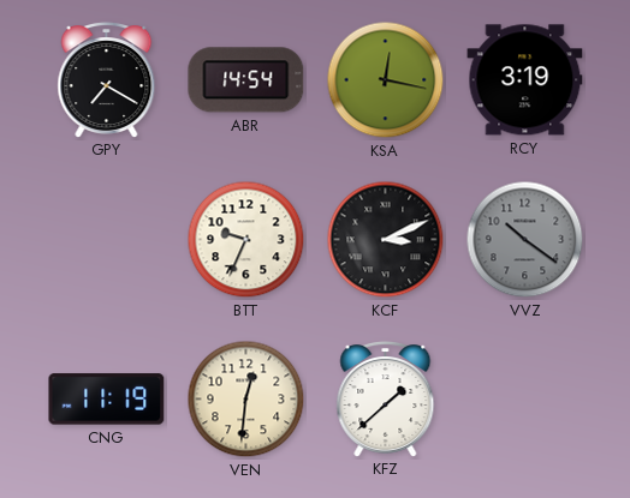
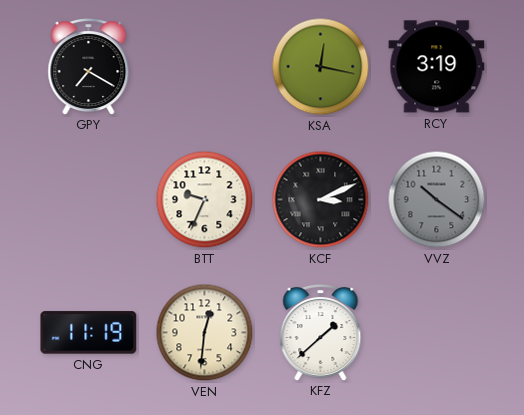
ABR: 14:54 -> none (246, 80)
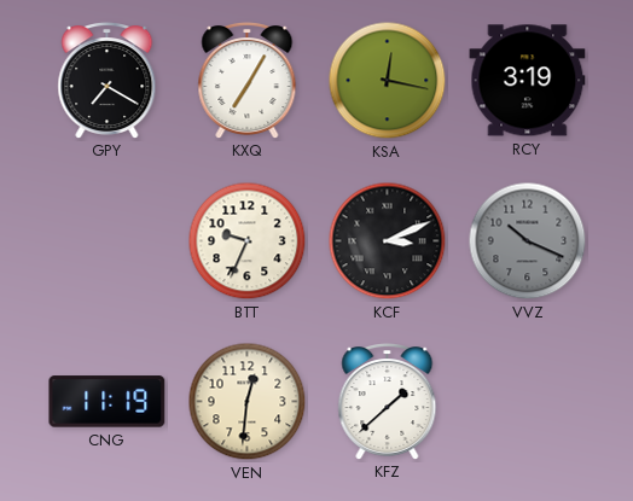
KXQ: none -> 7:05 (248, 81)
VVZ: 10:21 -> 10:19 (528, 241)
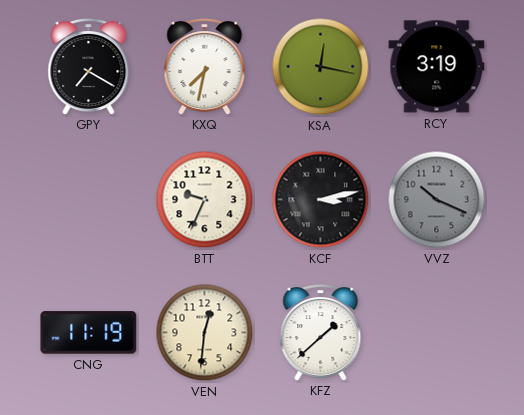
KXQ: 7:05 -> 7:32 (205, 67)
KCF: 3:11 -> 3:13 (321, 200)
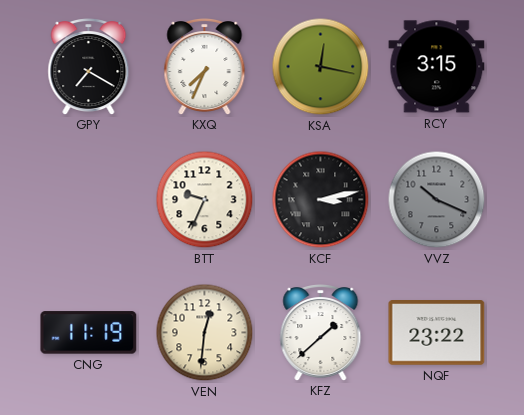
KXQ: 7:32 -> 7:34 (205, 67)
RCY: 3:19 -> 3:15 (437, 67)
NQF: none -> 23:22 (437, 333)
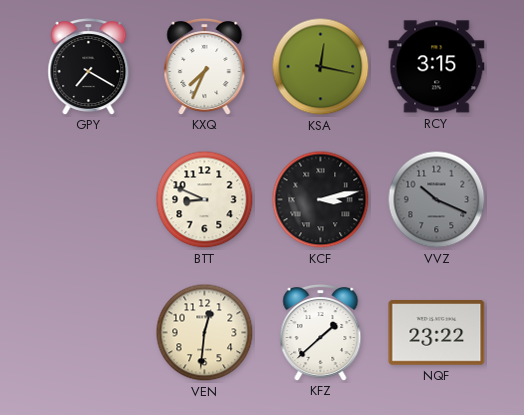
BTT: 9:34 -> 8:49 (205, 200)
CNG: 11:19 -> none (89, 333)
